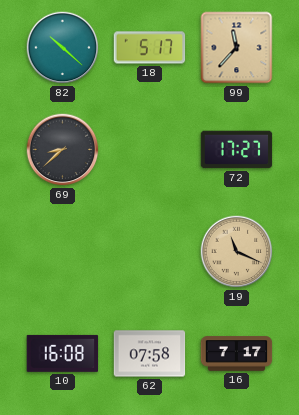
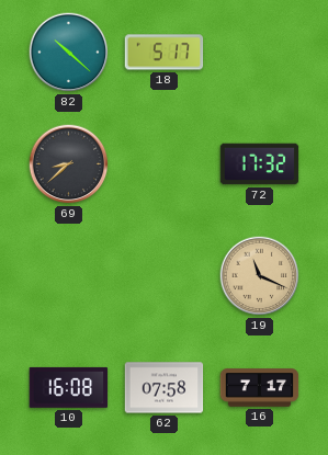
99: 11:37 -> none (237, 48)
72: 17:27 -> 17:32 (260, 164)
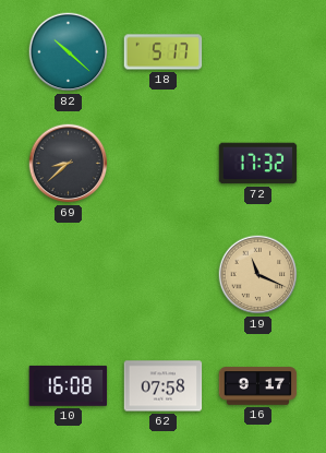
16: 7:17 -> 9:17 (258, 386)
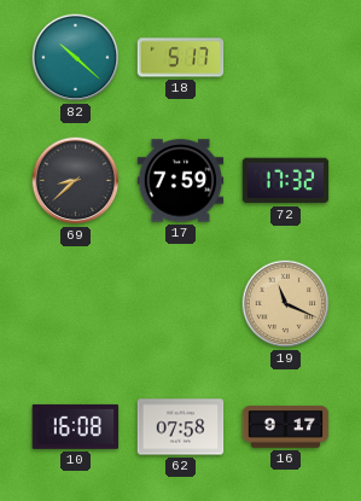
17: none -> 7:59 (181, 181)
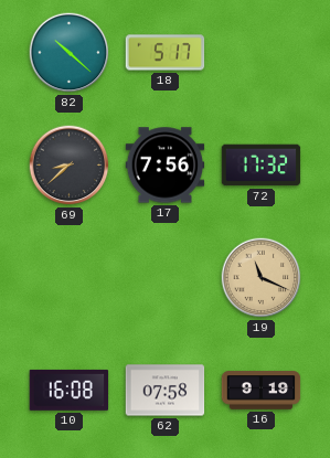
17: 7:59 -> 7:56 (166, 166)
16: 9:17 -> 9:19 (262, 391)
